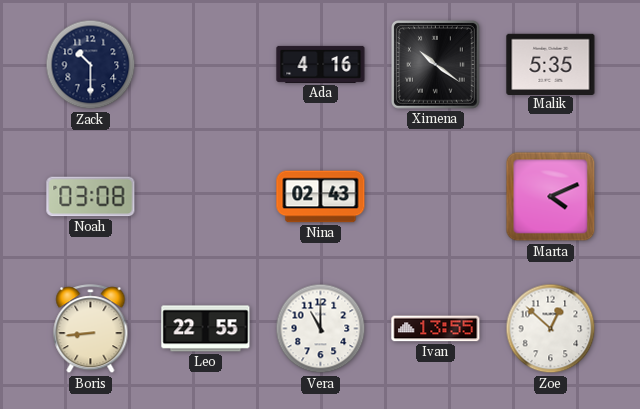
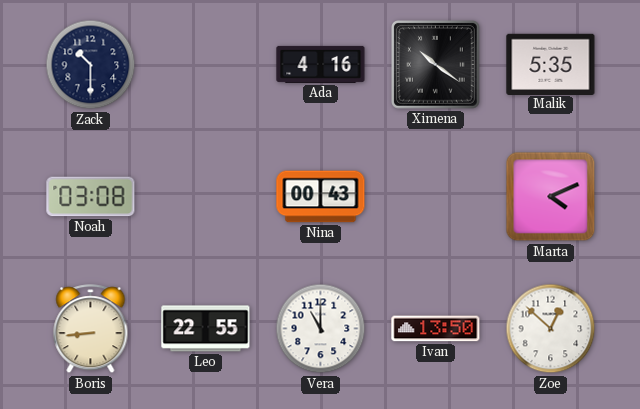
Nina: 02:43 -> 00:43 (321, 197)
Ivan: 13:55 -> 13:50 (436, 329)
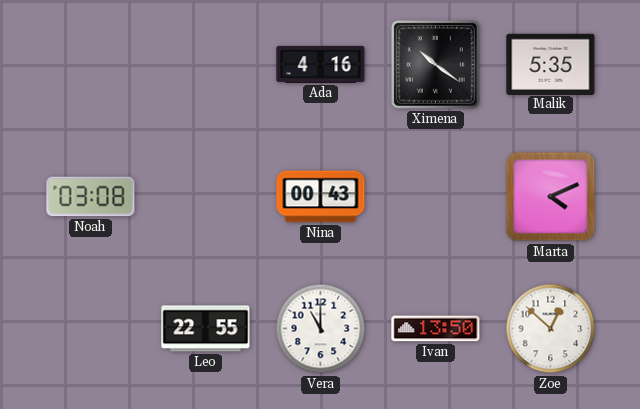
Zack: 10:30 -> none (91, 65)
Boris: 8:44 -> none (91, 329)
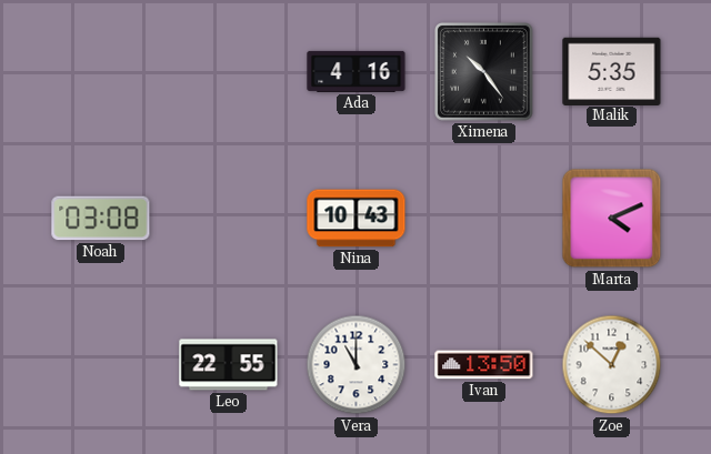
Ximena: 10:21 -> 10:24 (484, 72)
Nina: 00:43 -> 10:43 (357, 219)
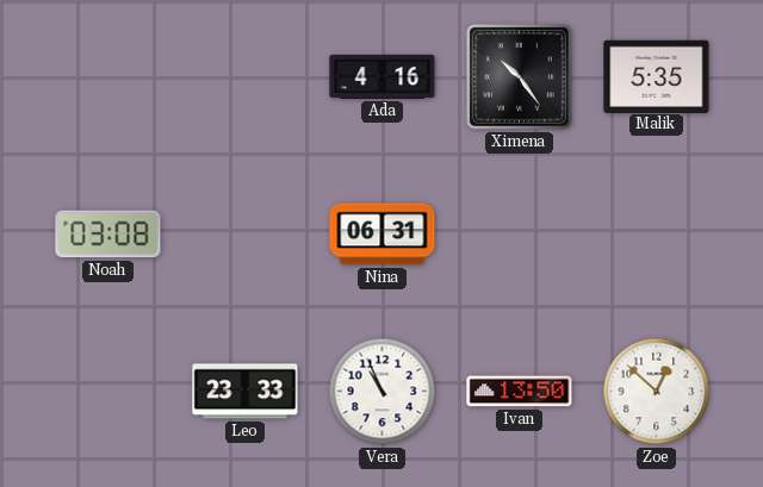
Nina: 10:43 -> 06:31 (383, 235)
Marta: 4:11 -> none (612, 219)
Leo: 22:55 -> 23:33 (246, 392)
Vera: 11:00 -> 10:56 (383, 392)
